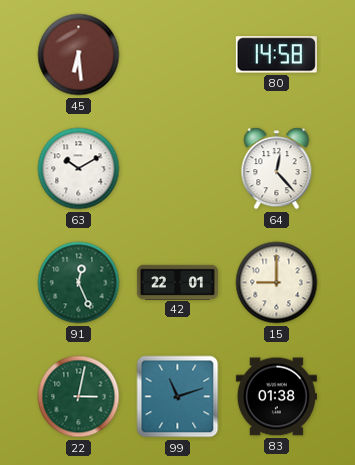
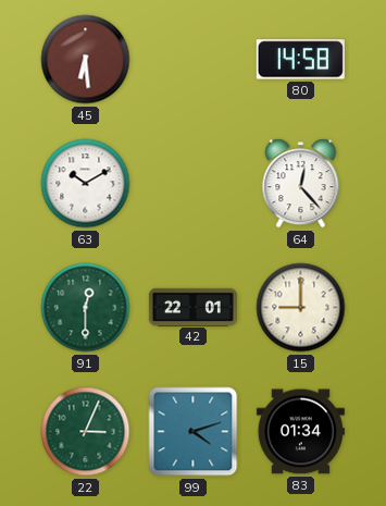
91: 12:26 -> 12:30 (86, 308)
22: 3:02 -> 3:04 (86, 432)
99: 11:12 -> 4:12 (194, 432)
83: 01:38 -> 01:34 (300, 432)
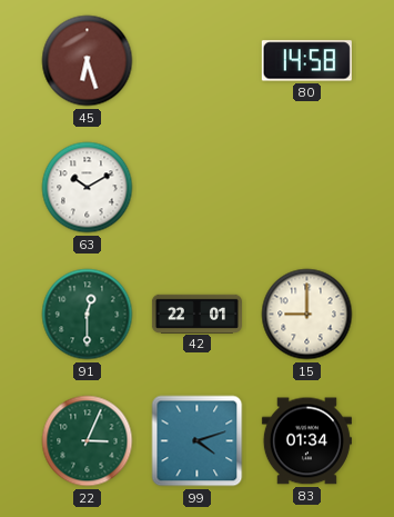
45: 6:29 -> 6:27 (88, 61)
64: 12:23 -> none (301, 184)
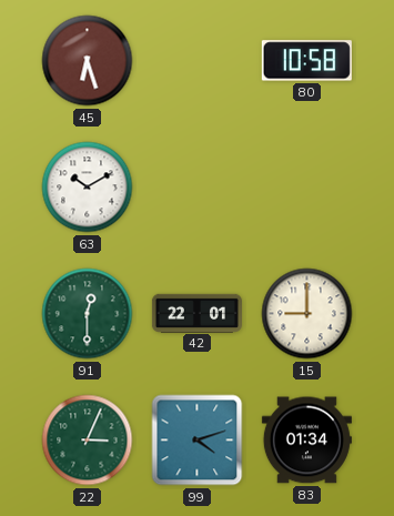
80: 14:58 -> 10:58 (306, 61)
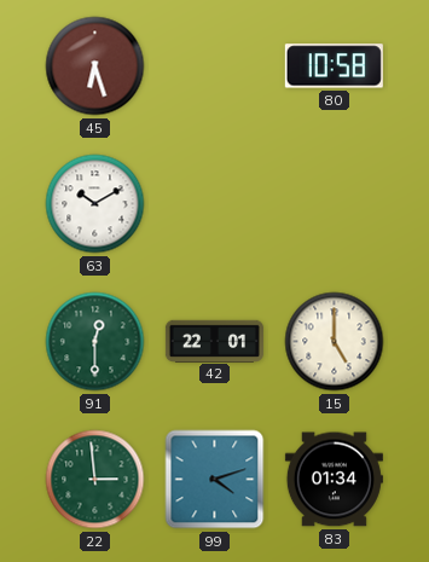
15: 9:00 -> 5:00 (335, 342)
22: 3:04 -> 2:59 (95, 480)
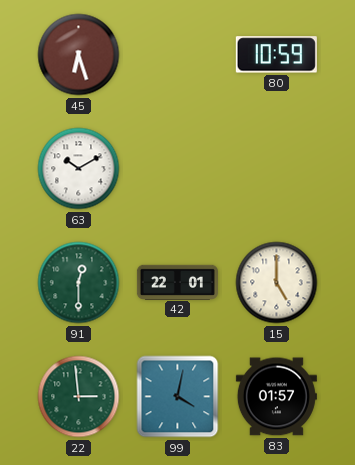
80: 10:58 -> 10:59 (276, 55)
99: 4:12 -> 4:02 (178, 397)
83: 01:34 -> 01:57 (276, 397)
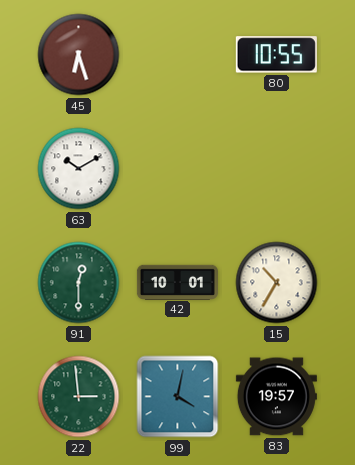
80: 10:59 -> 10:55 (276, 55)
42: 22:01 -> 10:01 (177, 282)
15: 5:00 -> 10:35 (277, 283)
83: 01:57 -> 19:57 (276, 397)
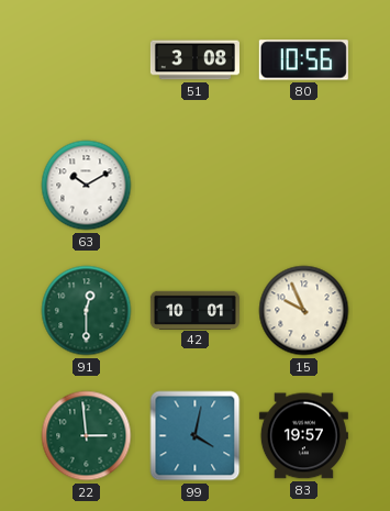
45: 6:27 -> none (79, 55)
51: none -> 3:08 (194, 60)
80: 10:55 -> 10:56 (303, 60)
15: 10:35 -> 9:56 (304, 311)
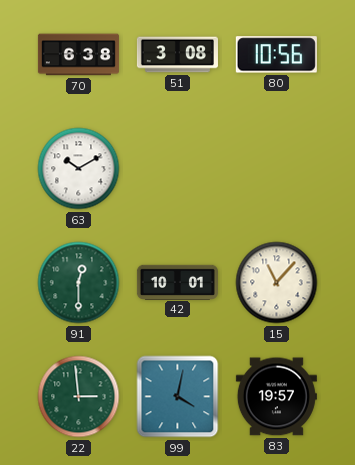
70: none -> 6:38 (78, 55)
15: 9:56 -> 11:07 (277, 283)
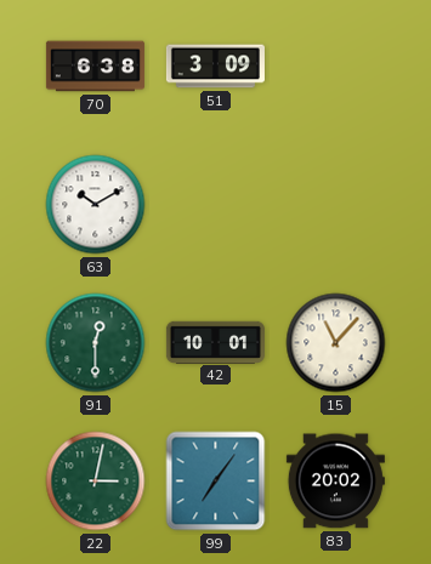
51: 3:08 -> 3:09 (215, 67)
80: 10:56 -> none (276, 55)
22: 2:59 -> 3:02 (96, 482)
99: 4:02 -> 7:06 (216, 482)
83: 19:57 -> 20:02 (335, 482)
